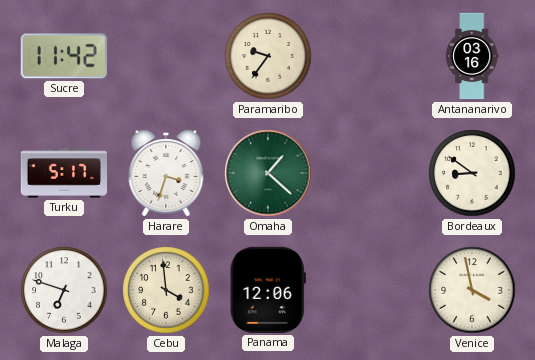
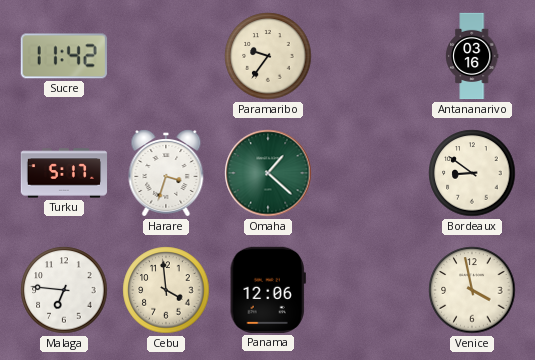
Malaga: 6:48 -> 6:46 (64, 290)
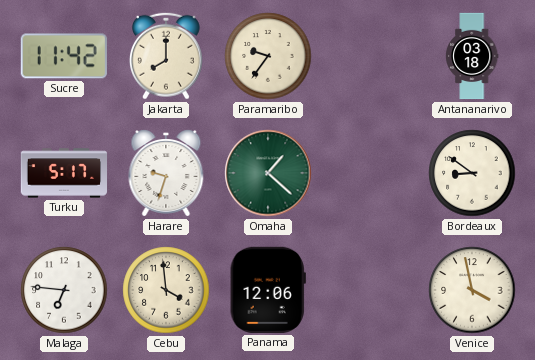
Jakarta: none -> 8:00 (166, 56)
Antananarivo: 03:16 -> 03:18 (472, 56)
Harare: 3:33 -> 9:33 (166, 173)
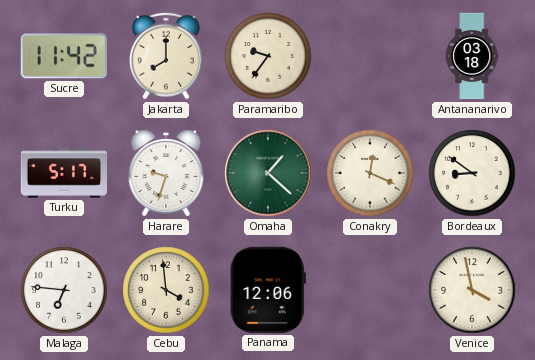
Conakry: none -> 12:19 (370, 173)
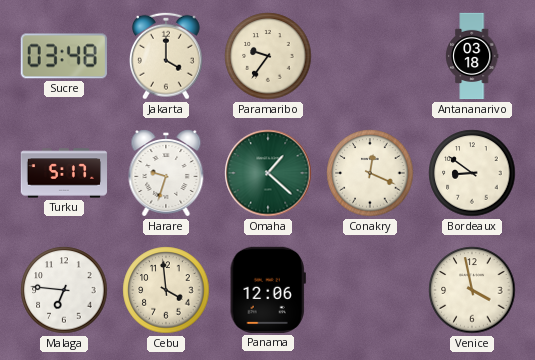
Sucre: 11:42 -> 03:48 (64, 56)
Jakarta: 8:00 -> 4:00 (166, 56)
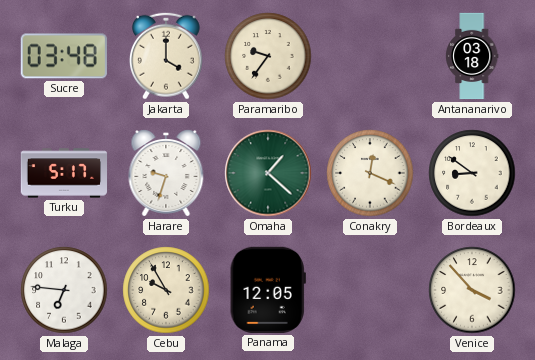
Cebu: 3:59 -> 9:55 (166, 290)
Panama: 12:06 -> 12:05 (268, 290)
Venice: 3:58 -> 3:53 (472, 290)
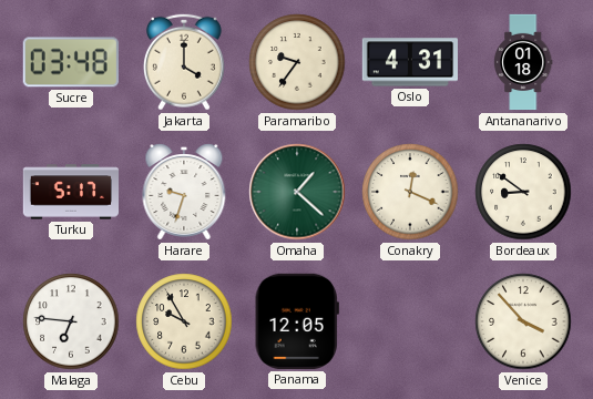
Oslo: none -> 4:31 (409, 62)
Antananarivo: 03:18 -> 01:18 (523, 62)
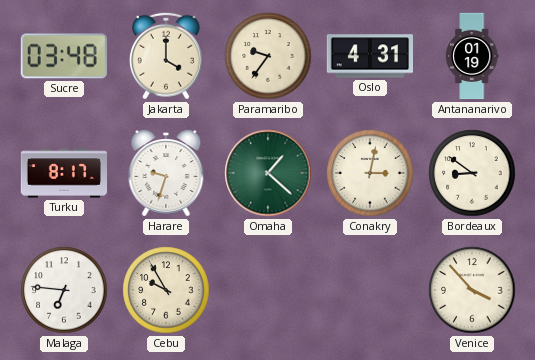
Antananarivo: 01:18 -> 01:19 (472, 56)
Turku: 5:17 -> 8:17 (64, 173)
Conakry: 12:19 -> 3:02 (370, 173)
Panama: 12:05 -> none (297, 321)
